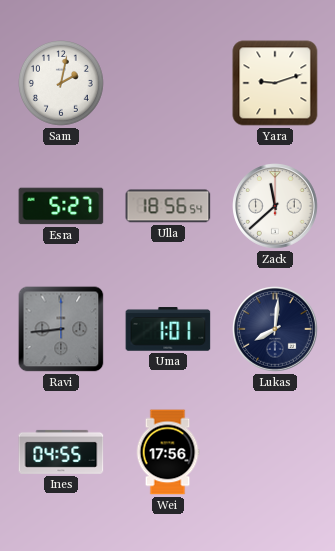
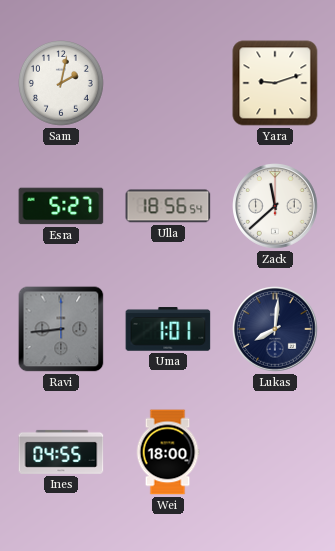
Wei: 17:56 -> 18:00 (168, 452)
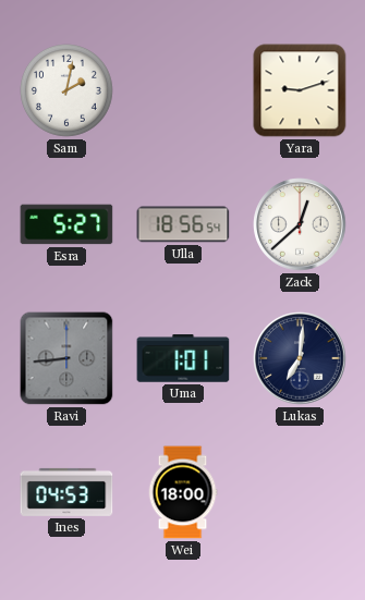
Zack: 11:38 -> 12:38 (300, 224)
Lukas: 8:01 -> 7:01 (300, 358)
Ines: 04:55 -> 04:53 (66, 492)
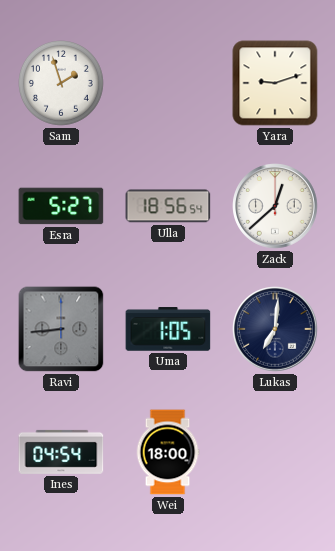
Sam: 2:02 -> 1:57 (62, 84)
Uma: 1:01 -> 1:05 (168, 329)
Ines: 04:53 -> 04:54 (61, 452)
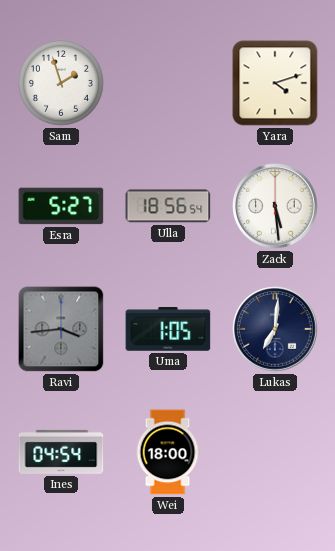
Yara: 9:12 -> 4:12 (275, 83)
Zack: 12:38 -> 5:29 (275, 206)
Ravi: 8:44 -> 3:44 (61, 329)
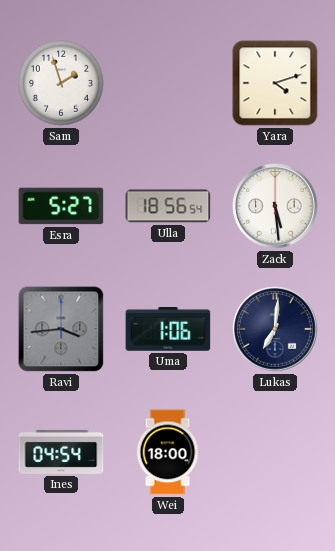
Uma: 1:05 -> 1:06 (168, 329)
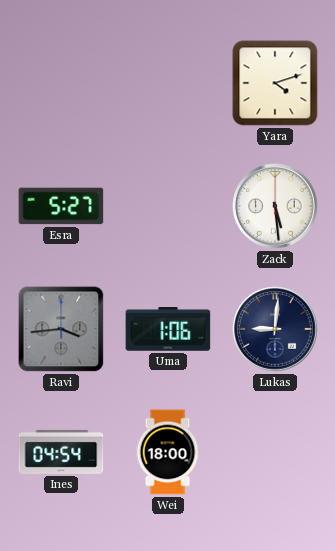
Sam: 1:57 -> none (62, 84)
Ulla: 18:56 -> none (168, 206)
Lukas: 7:01 -> 9:01 (275, 329)
